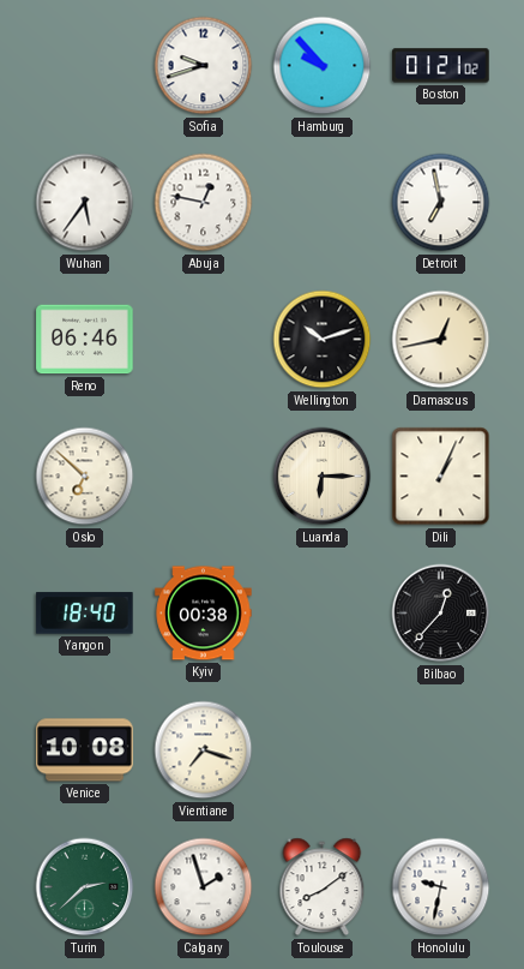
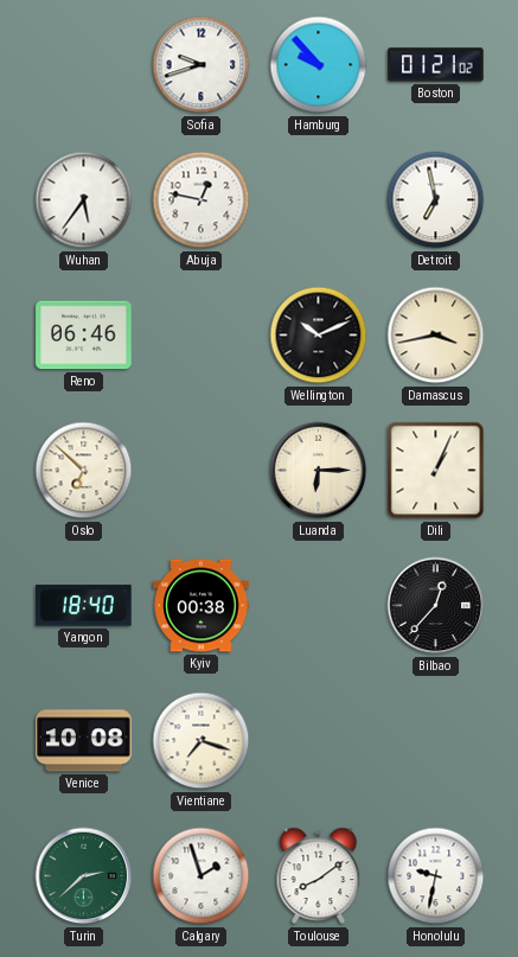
Wellington: 10:12 -> 10:11 (319, 336)
Damascus: 12:43 -> 3:43 (436, 336)
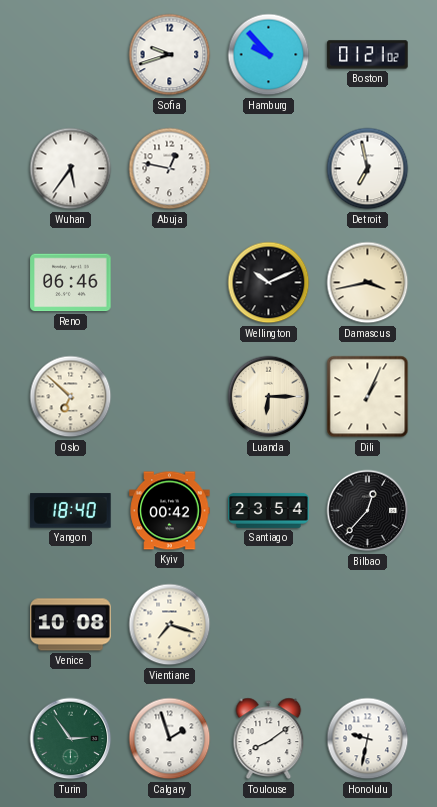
Kyiv: 00:38 -> 00:42 (170, 511)
Santiago: none -> 23:54 (269, 510)
Turin: 2:38 -> 2:54 (71, 739)
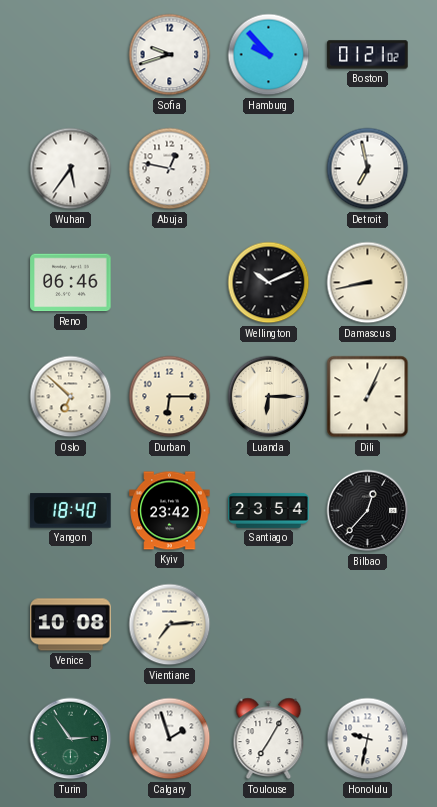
Damascus: 3:43 -> 8:43 (368, 283)
Durban: none -> 6:15 (170, 397)
Kyiv: 00:42 -> 23:42 (170, 511)
Vientiane: 7:18 -> 7:14 (170, 625)
Toulouse: 8:09 -> 7:05 (269, 739)
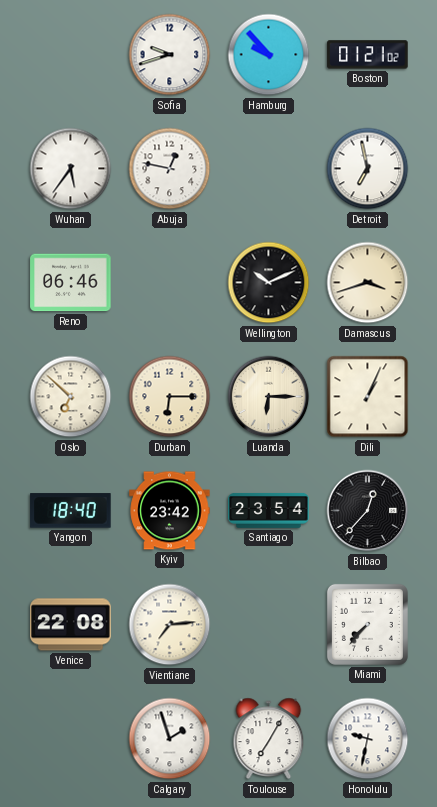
Damascus: 8:43 -> 3:42 (368, 283)
Venice: 10:08 -> 22:08 (71, 625)
Miami: none -> 7:37 (367, 624)
Turin: 2:54 -> none (71, 739)
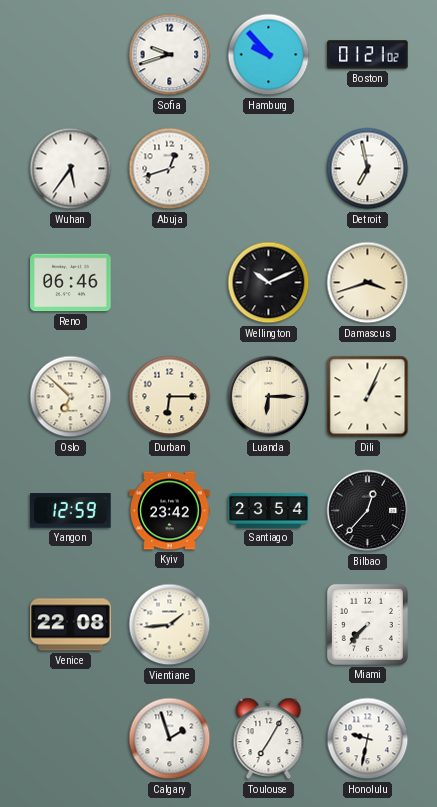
Abuja: 12:47 -> 12:42 (170, 169)
Yangon: 18:40 -> 12:59 (71, 511)
Vientiane: 7:14 -> 1:44 (170, 625)
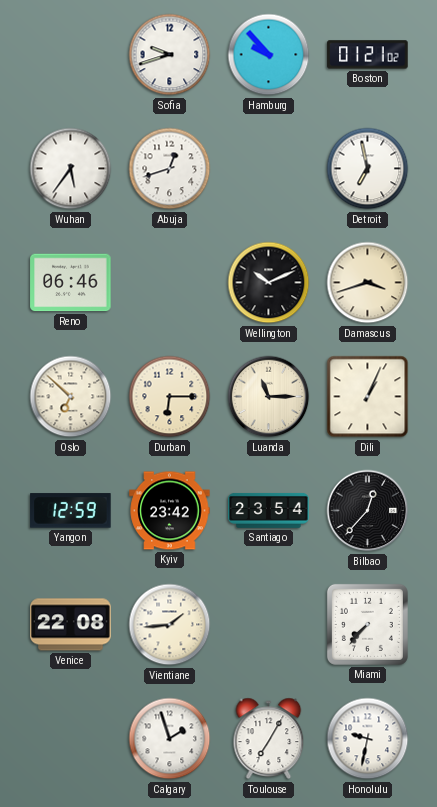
Luanda: 6:15 -> 11:15 (269, 397)
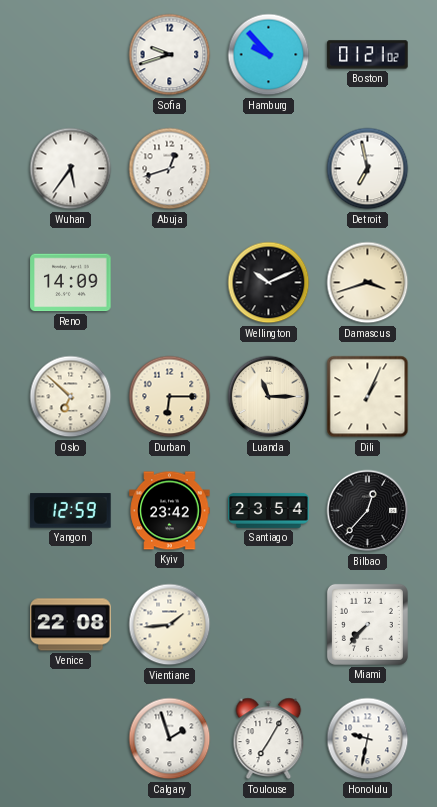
Reno: 06:46 -> 14:09 (71, 283)
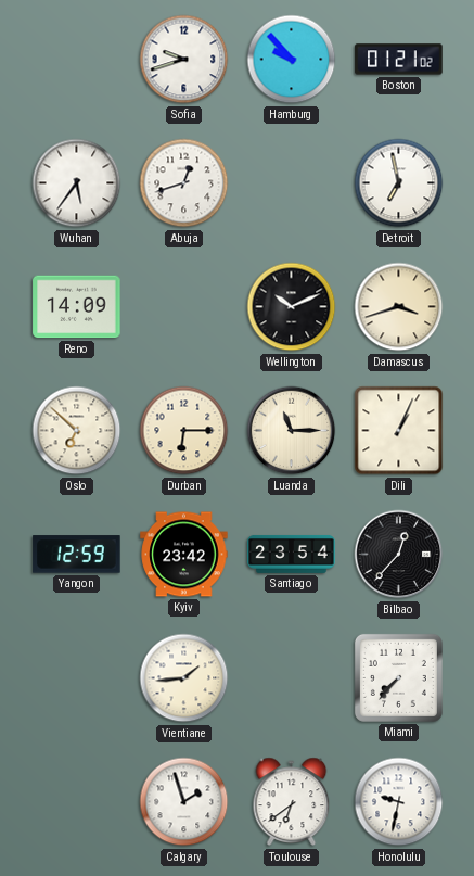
Venice: 22:08 -> none (71, 625)
Toulouse: 7:05 -> 6:39 (292, 802)
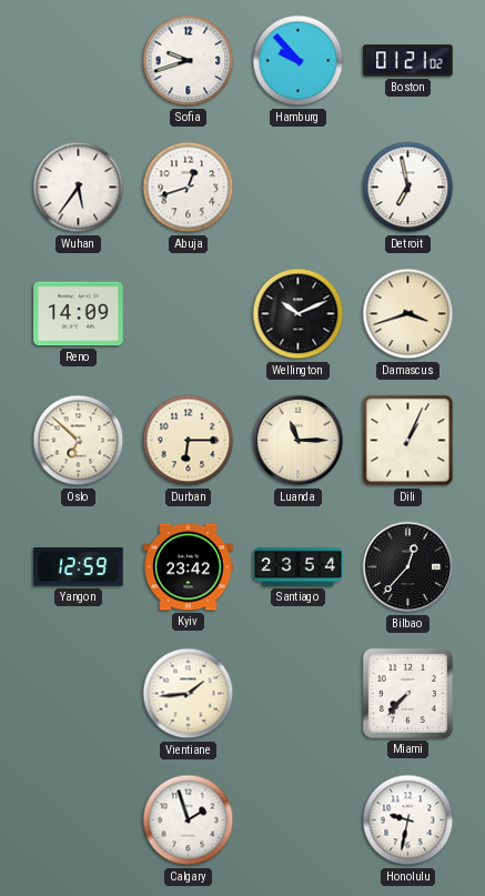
Toulouse: 6:39 -> none (292, 802)
